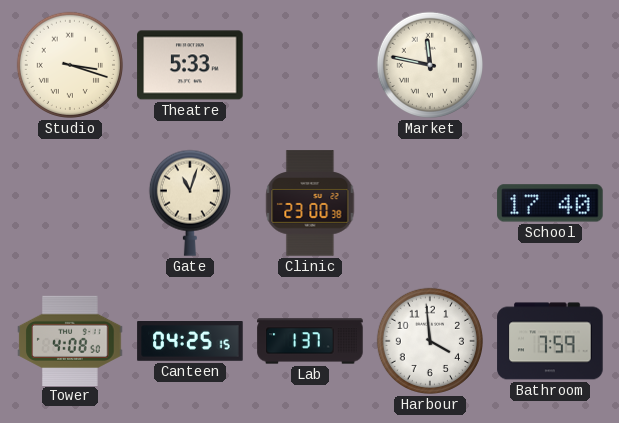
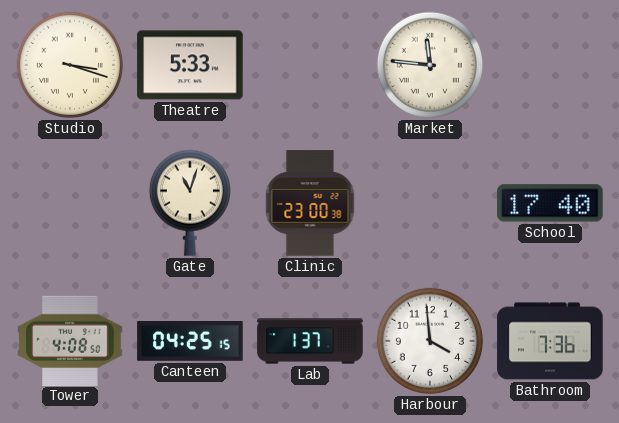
Market: 11:47 -> 11:46 (430, 65)
Bathroom: 7:59 -> 7:36 (550, 341)
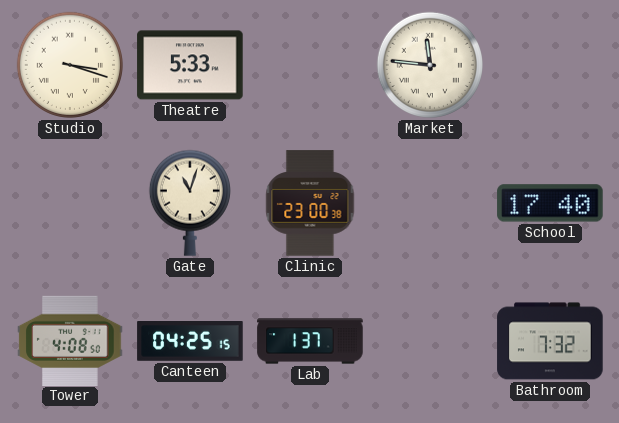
Harbour: 3:59 -> none (430, 341)
Bathroom: 7:36 -> 7:32 (550, 341)
